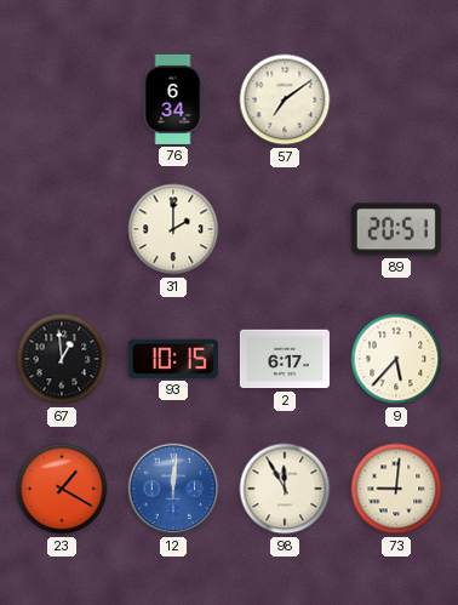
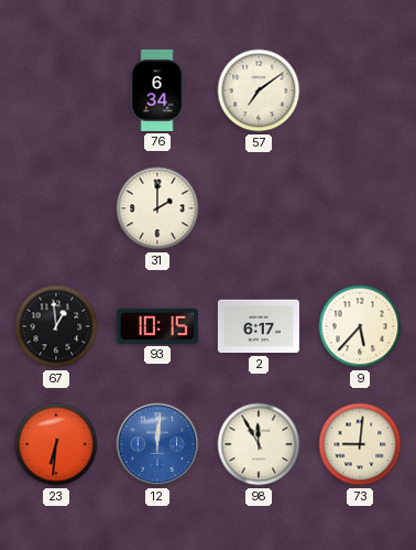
89: 20:51 -> none (396, 229)
23: 1:20 -> 6:31 (56, 444)
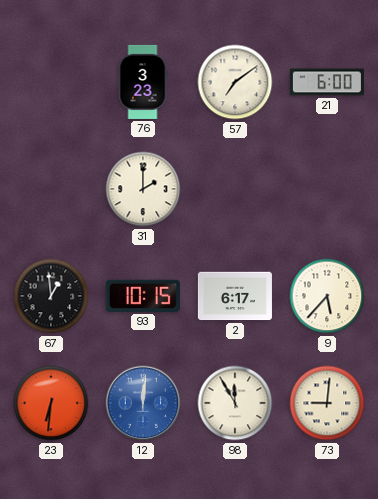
76: 6:34 -> 3:23 (143, 82)
21: none -> 6:00 (327, 82)
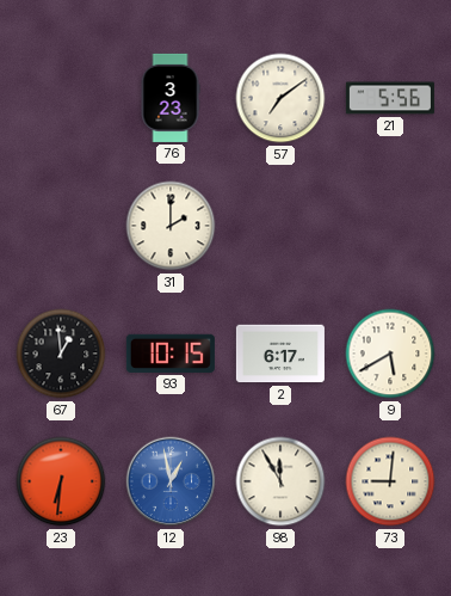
21: 6:00 -> 5:56 (390, 98)
9: 5:37 -> 5:40 (390, 354)
12: 12:01 -> 12:58 (171, 481)
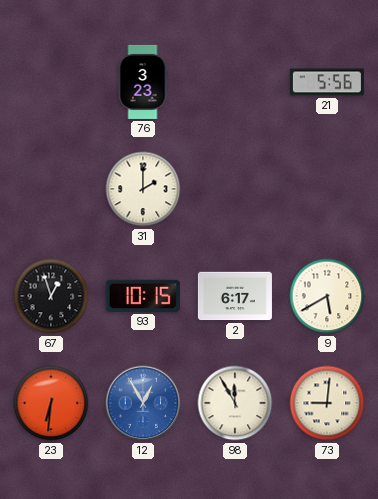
57: 7:09 -> none (280, 98)
67: 12:59 -> 12:57 (51, 296)
12: 12:58 -> 12:55 (143, 403)
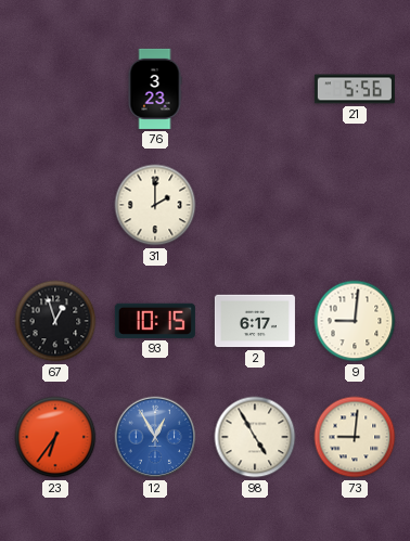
9: 5:40 -> 9:01 (355, 321)
23: 6:31 -> 6:36 (55, 437)
98: 11:55 -> 4:55 (255, 437)
